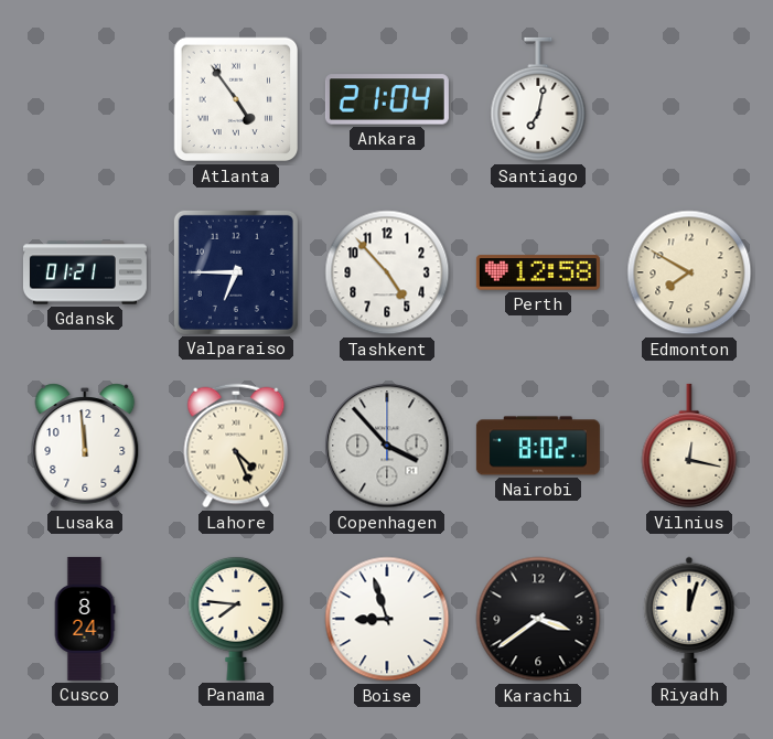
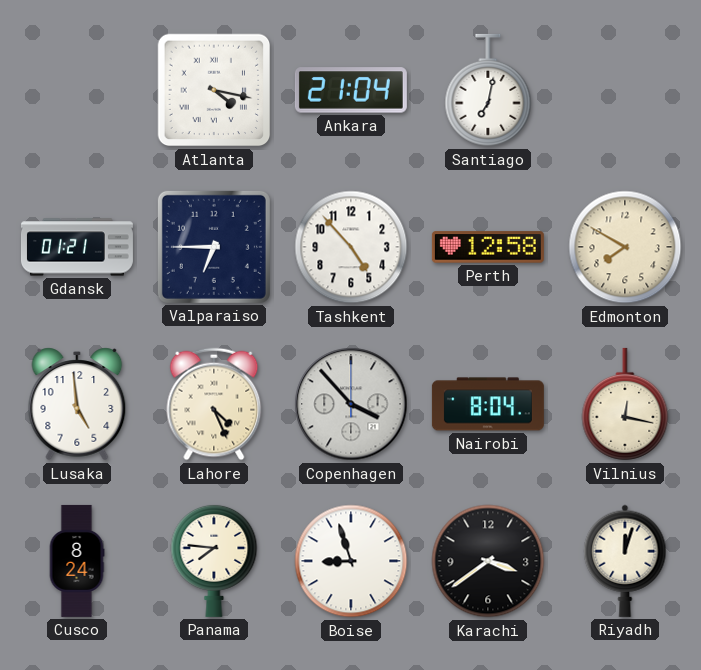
Atlanta: 4:54 -> 4:17 (214, 90)
Lusaka: 11:59 -> 4:59 (77, 404)
Nairobi: 8:02 -> 8:04 (488, 404)
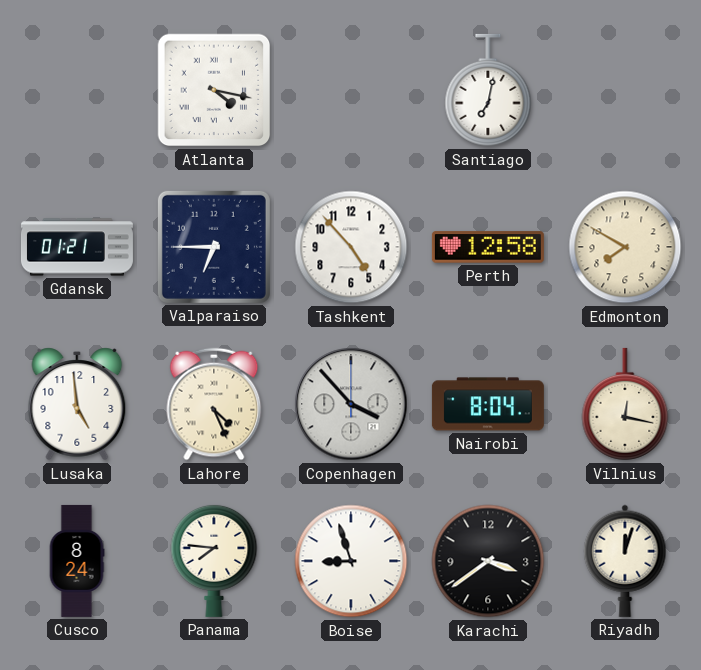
Ankara: 21:04 -> none (351, 90)
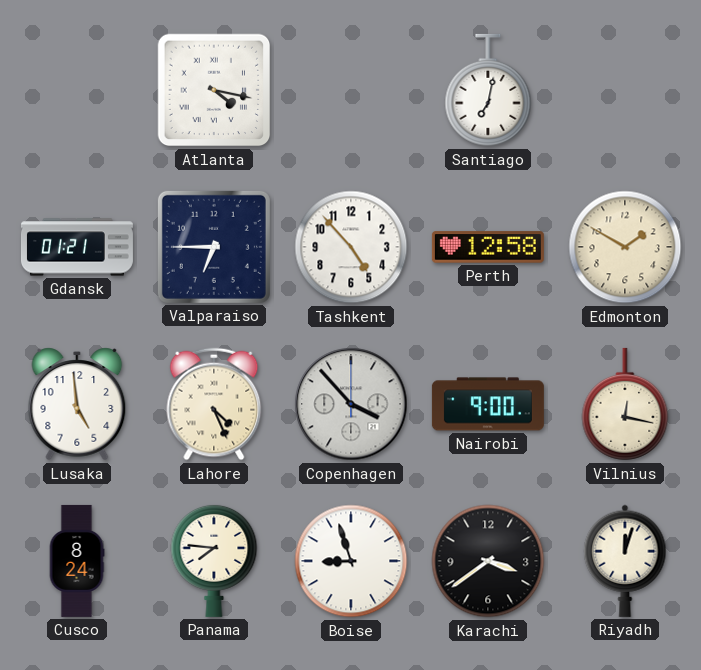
Edmonton: 7:50 -> 1:50 (625, 247)
Nairobi: 8:04 -> 9:00 (488, 404)
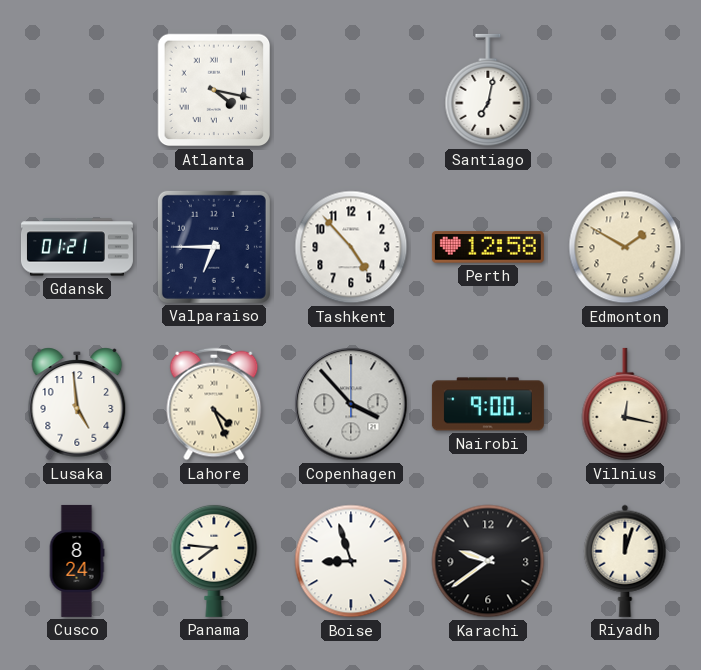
Karachi: 3:39 -> 9:39 (488, 561)
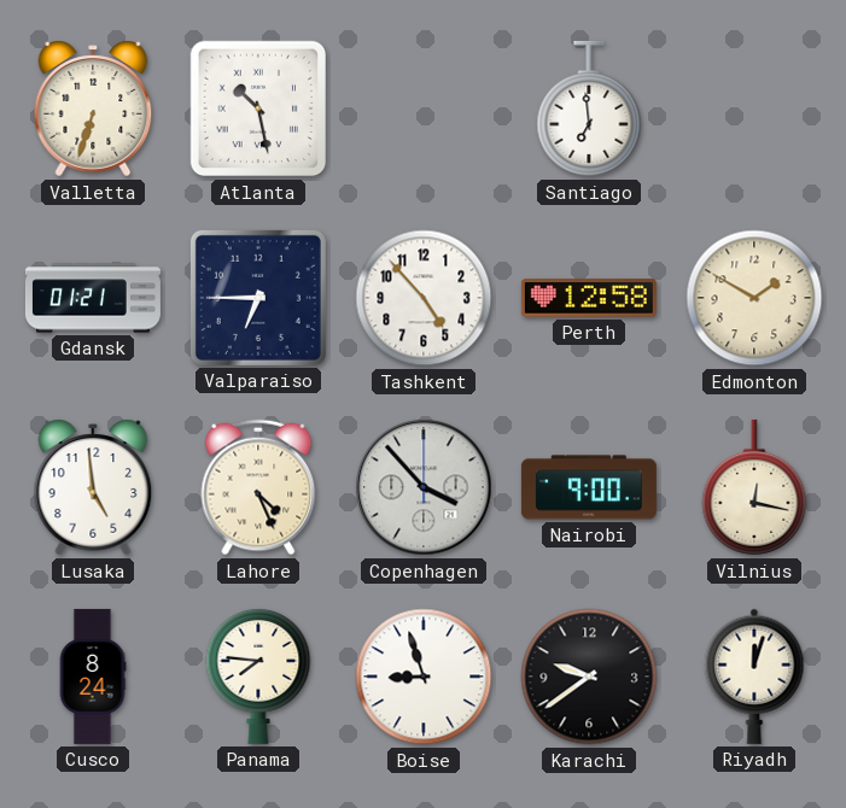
Valletta: none -> 6:33 (93, 109)
Atlanta: 4:17 -> 10:28 (258, 109)
Santiago: 7:02 -> 6:59 (589, 109)
